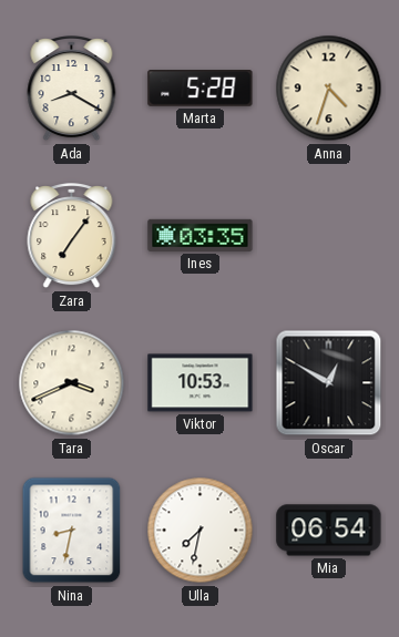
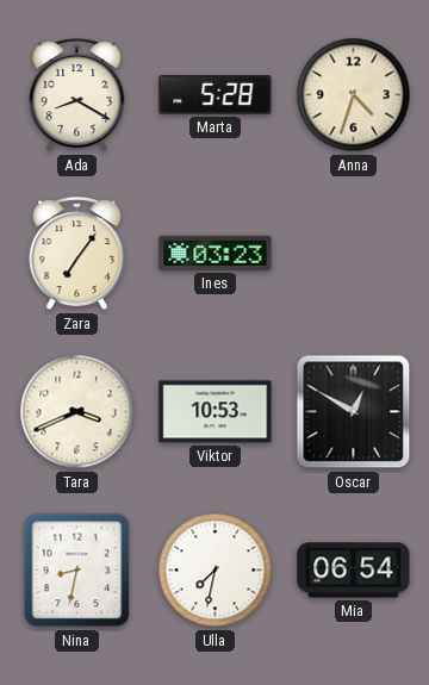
Ines: 03:35 -> 03:23 (216, 253)
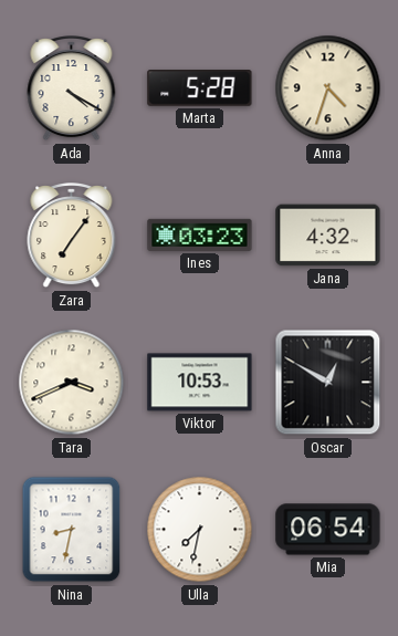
Ada: 8:20 -> 4:20 (72, 90)
Jana: none -> 4:32 (328, 236)
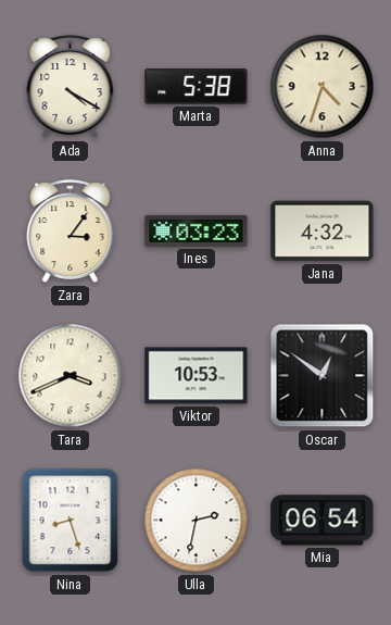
Marta: 5:28 -> 5:38 (197, 87)
Zara: 7:06 -> 3:06 (71, 233)
Oscar: 12:50 -> 12:51 (323, 376)
Nina: 8:32 -> 8:27 (71, 521)
Ulla: 7:32 -> 2:32 (197, 521)
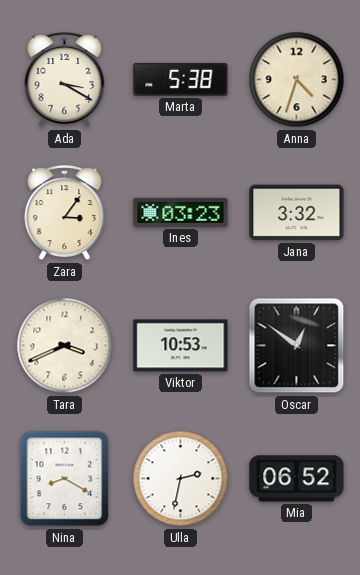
Ada: 4:20 -> 3:20 (65, 81)
Jana: 4:32 -> 3:32 (297, 213)
Nina: 8:27 -> 8:20 (65, 479)
Mia: 06:54 -> 06:52 (297, 479)
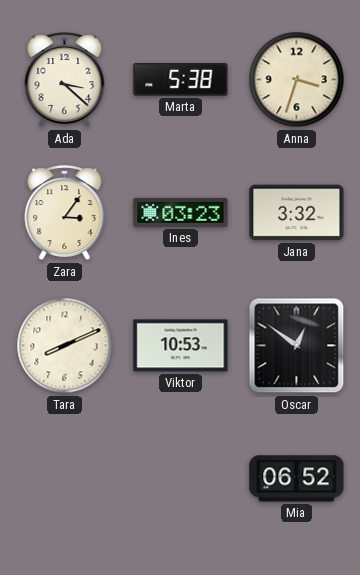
Ada: 3:20 -> 3:22 (65, 81)
Anna: 4:33 -> 3:33 (297, 80)
Tara: 3:41 -> 8:11 (65, 346)
Nina: 8:20 -> none (65, 479)
Ulla: 2:32 -> none (181, 479)
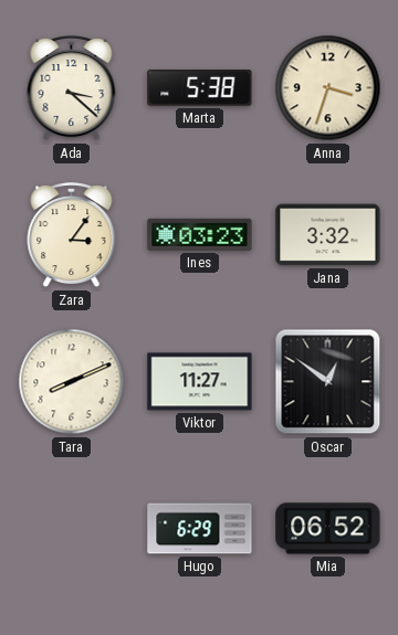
Viktor: 10:53 -> 11:27 (200, 382)
Hugo: none -> 6:29 (200, 529)
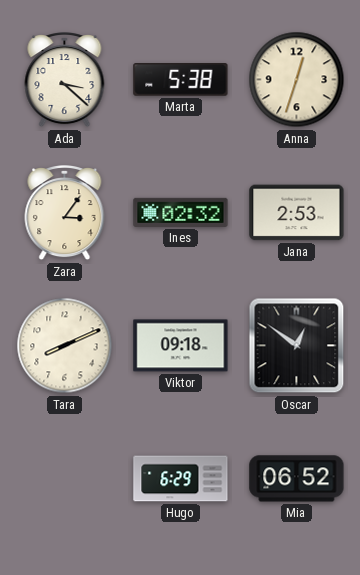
Anna: 3:33 -> 12:33 (297, 80)
Ines: 03:23 -> 02:32 (181, 212)
Jana: 3:32 -> 2:53 (297, 213)
Viktor: 11:27 -> 09:18 (181, 346)
